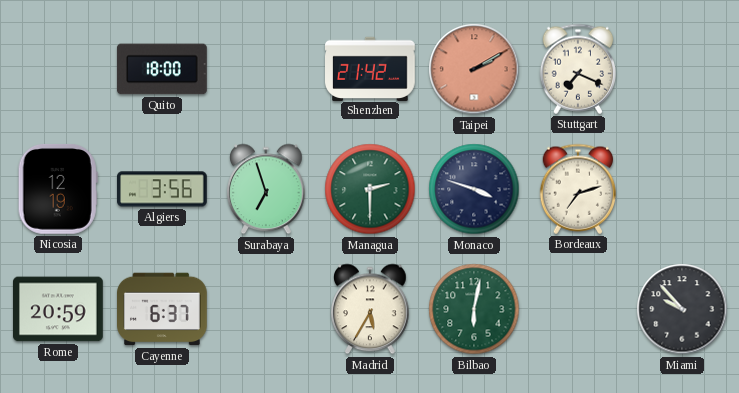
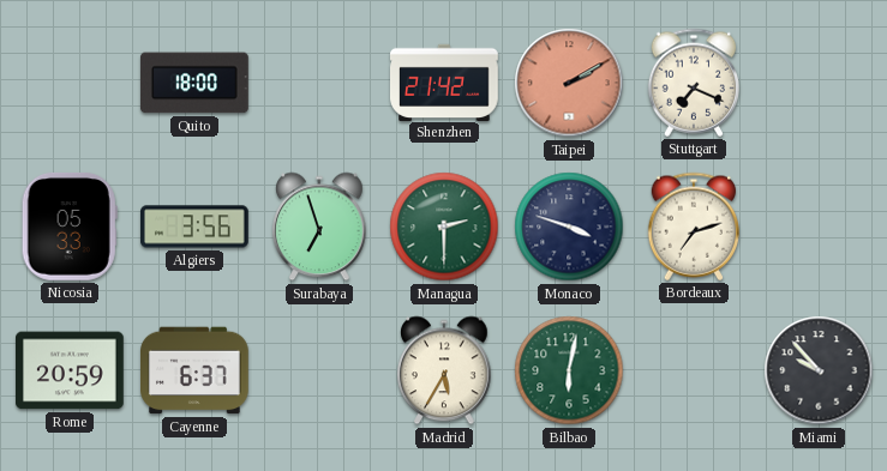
Nicosia: 12:19 -> 05:33 (70, 227)
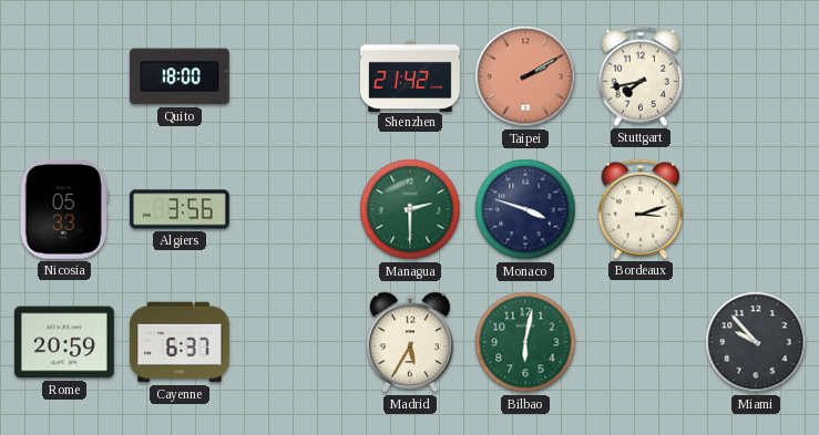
Stuttgart: 7:19 -> 7:43 (639, 76)
Surabaya: 6:57 -> none (319, 227)
Bordeaux: 7:12 -> 3:12 (639, 209)
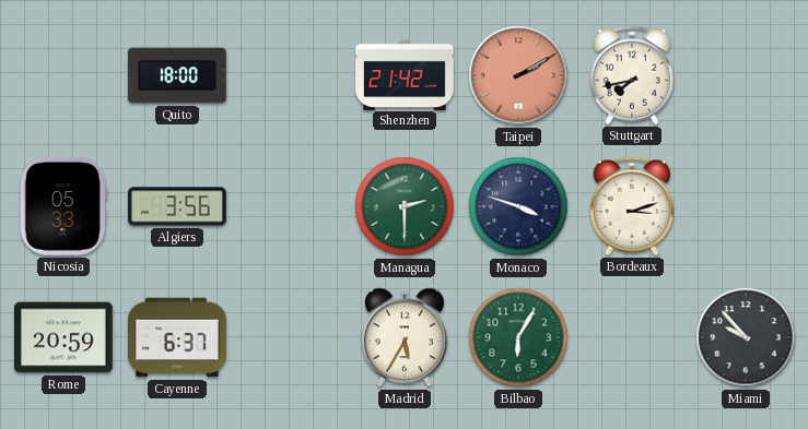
Bilbao: 6:02 -> 6:05 (518, 337)
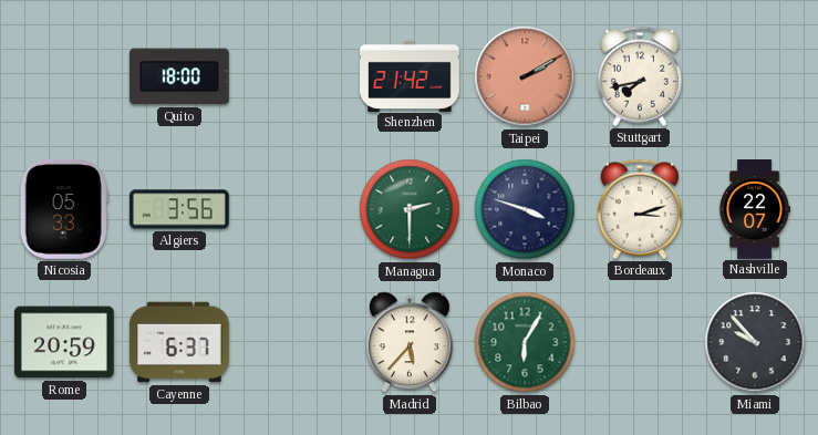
Nashville: none -> 22:07 (755, 209)
Madrid: 5:35 -> 5:37 (410, 342)
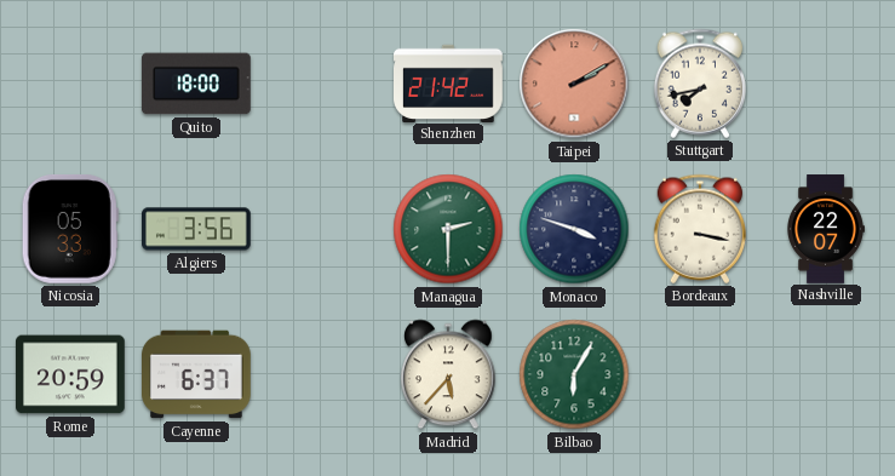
Bordeaux: 3:12 -> 3:17 (699, 229)
Miami: 9:53 -> none (755, 342)
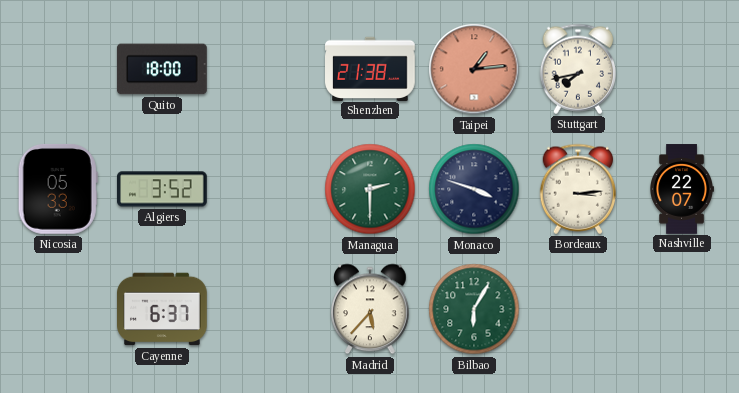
Shenzhen: 21:42 -> 21:38 (371, 68)
Taipei: 2:10 -> 1:14 (474, 69)
Algiers: 3:56 -> 3:52 (163, 189)
Bordeaux: 3:17 -> 3:14 (577, 189)
Rome: 20:59 -> none (71, 374)
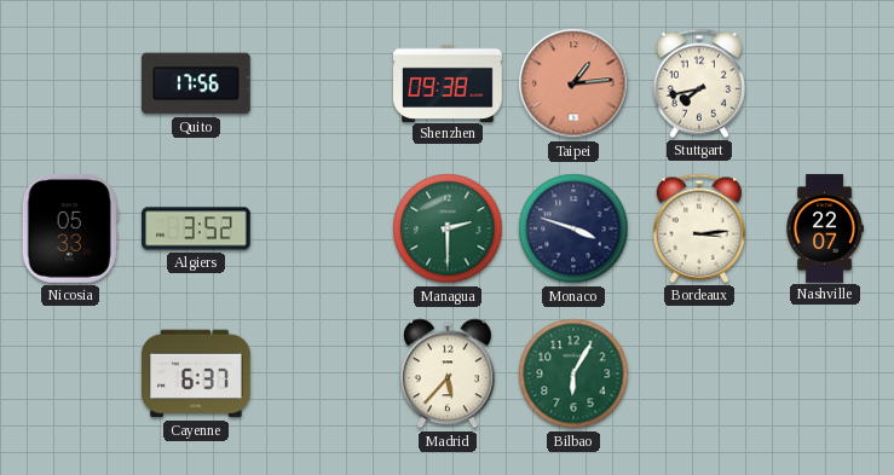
Quito: 18:00 -> 17:56 (196, 83)
Shenzhen: 21:38 -> 09:38 (449, 82)
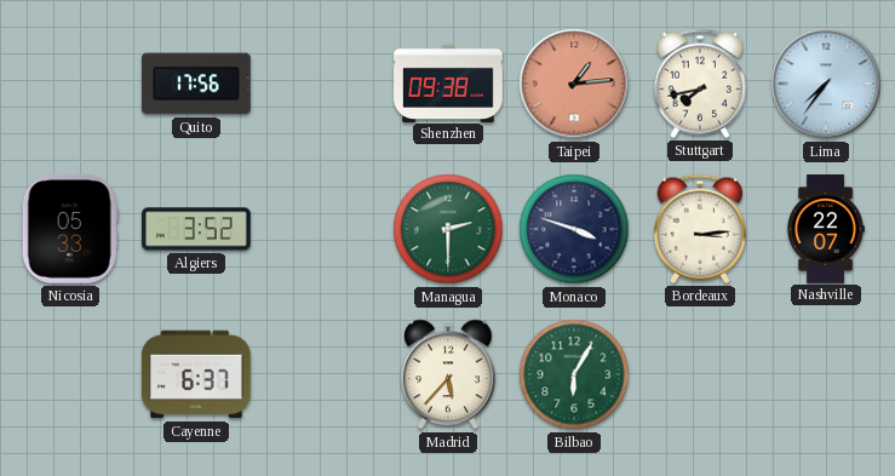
Lima: none -> 7:36 (826, 84)
